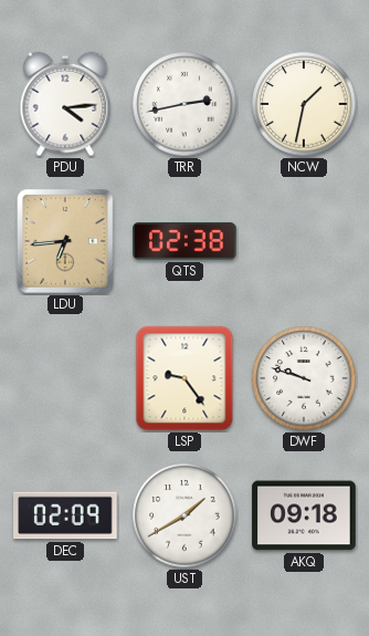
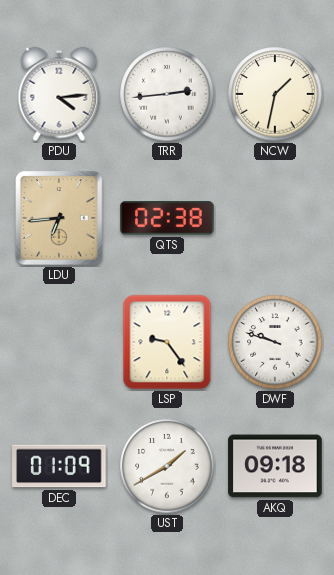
TRR: 2:43 -> 2:44 (167, 94)
DEC: 02:09 -> 01:09 (59, 466)
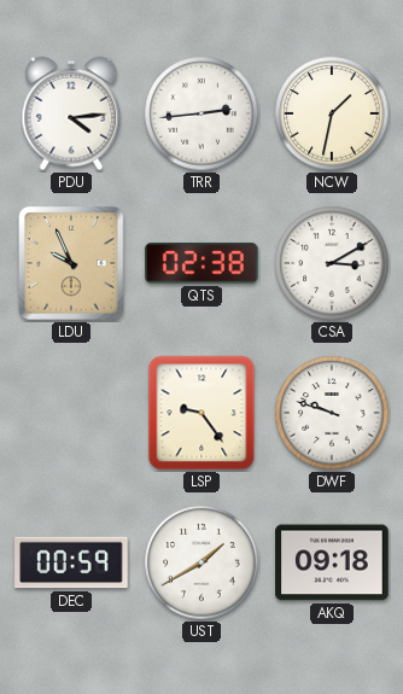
LDU: 6:44 -> 9:56 (71, 263)
CSA: none -> 3:10 (332, 263)
DEC: 01:09 -> 00:59 (71, 562)
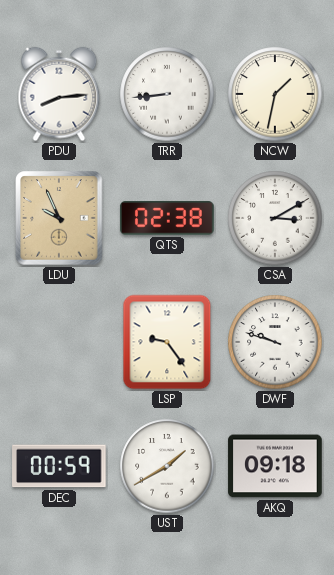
PDU: 4:14 -> 8:14 (59, 94)
TRR: 2:44 -> 8:44 (167, 94)
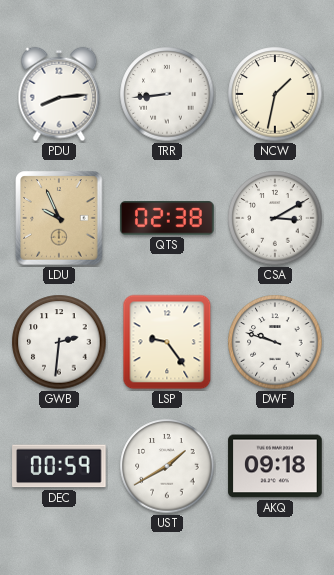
GWB: none -> 2:31 (59, 342)
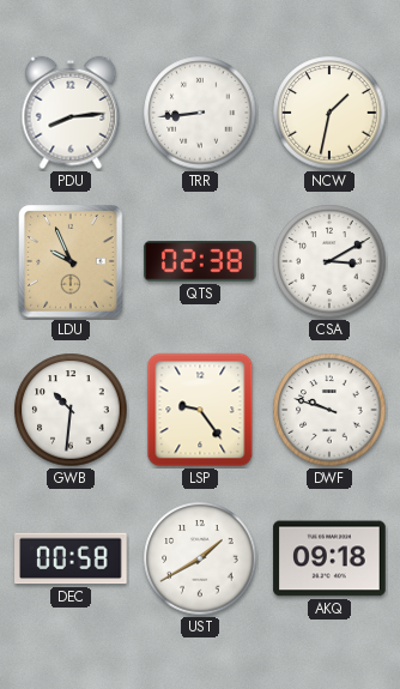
GWB: 2:31 -> 10:31 (71, 410)
DEC: 00:59 -> 00:58 (71, 558)
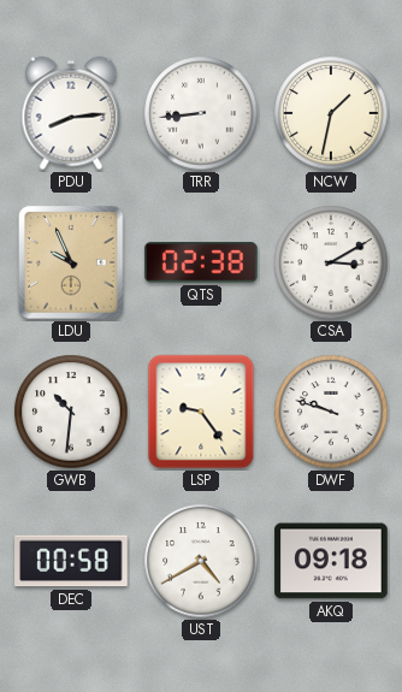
UST: 1:40 -> 4:40 (201, 561)
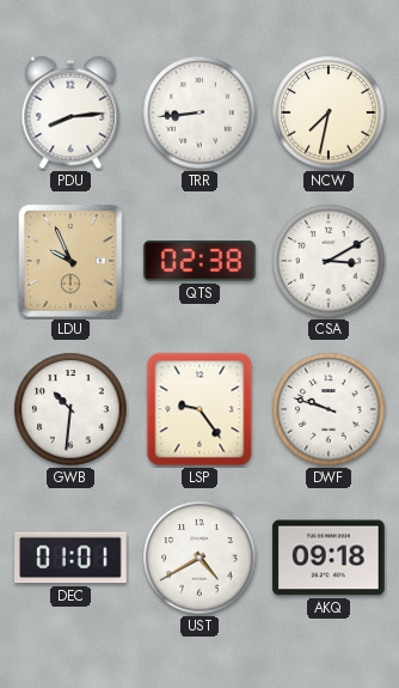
NCW: 1:32 -> 7:32 (329, 112)
DEC: 00:58 -> 01:01 (70, 558)
